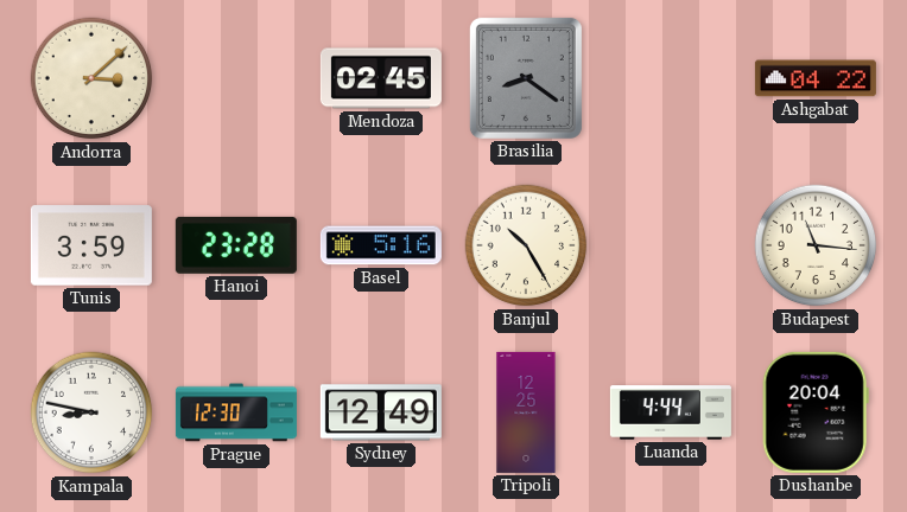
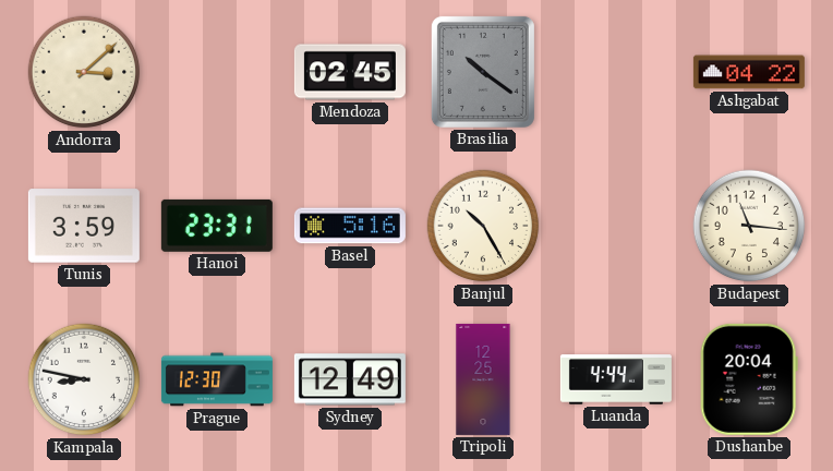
Brasilia: 8:21 -> 10:21 (483, 72)
Hanoi: 23:28 -> 23:31 (217, 226)
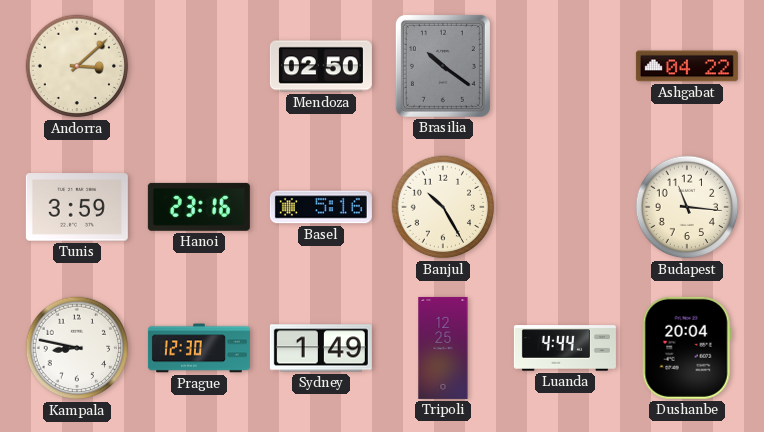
Mendoza: 02:45 -> 02:50 (321, 66)
Hanoi: 23:31 -> 23:16 (199, 207)
Sydney: 12:49 -> 1:49 (321, 348)
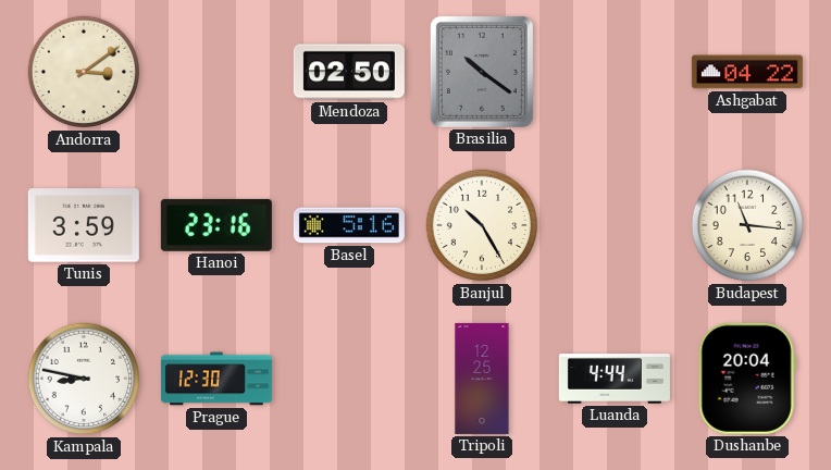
Andorra: 3:08 -> 3:09 (84, 72)
Sydney: 1:49 -> none (321, 348)
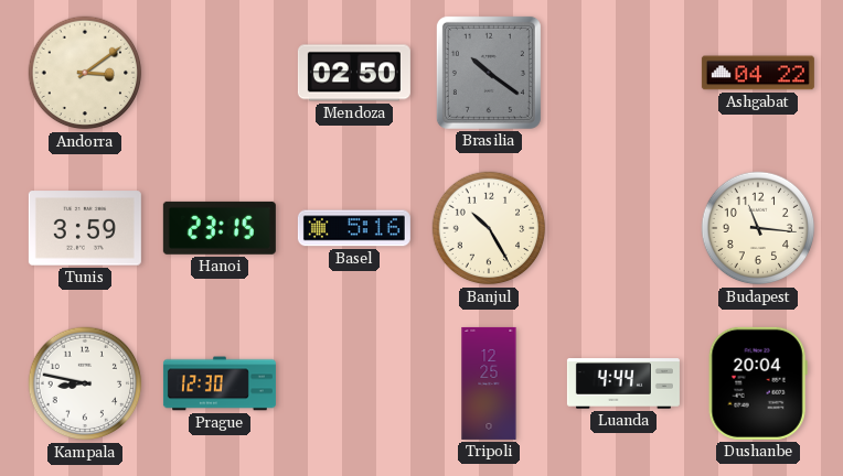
Hanoi: 23:16 -> 23:15 (220, 228)
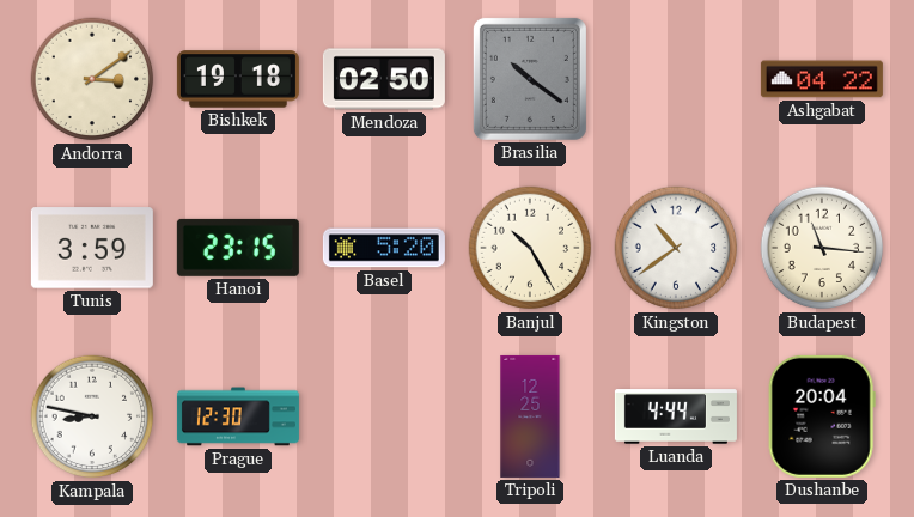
Bishkek: none -> 19:18 (238, 79)
Basel: 5:16 -> 5:20 (384, 248)
Kingston: none -> 10:39 (676, 248)
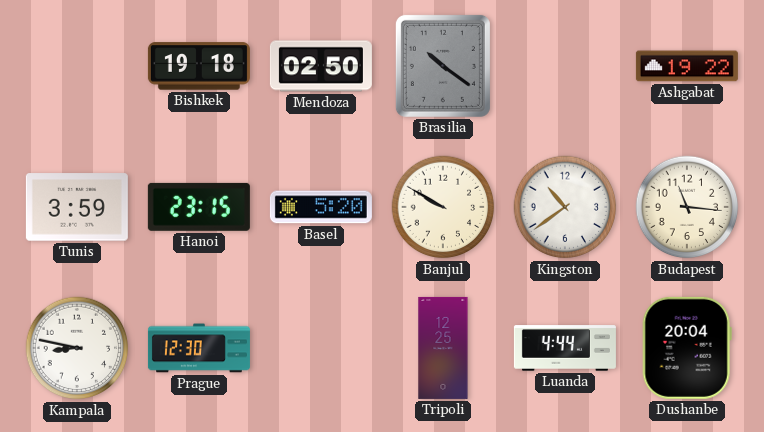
Andorra: 3:09 -> none (92, 79)
Ashgabat: 04:22 -> 19:22 (687, 66)
Banjul: 10:25 -> 9:50 (443, 207)
